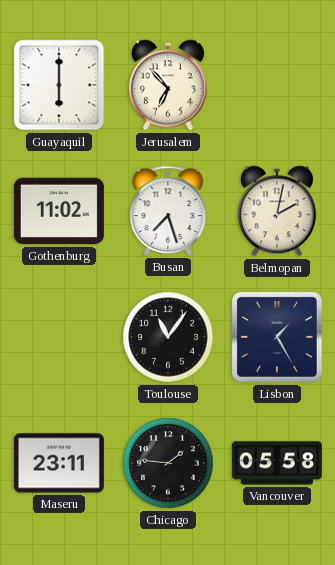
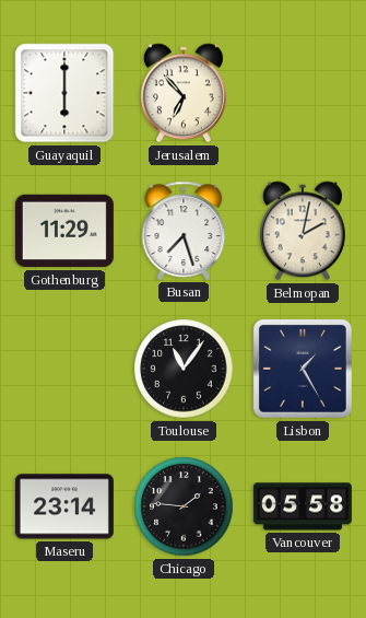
Gothenburg: 11:02 -> 11:29 (64, 231)
Maseru: 23:11 -> 23:14 (64, 506)
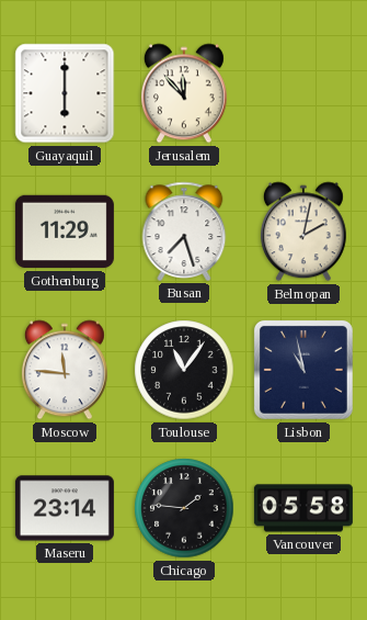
Jerusalem: 6:53 -> 11:53 (184, 93)
Moscow: none -> 11:46 (65, 370)
Lisbon: 1:25 -> 10:58 (303, 370)
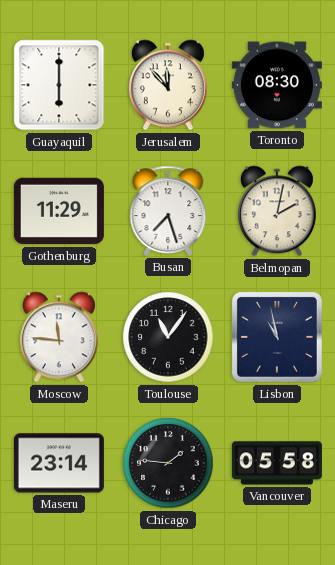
Toronto: none -> 08:30 (277, 85)
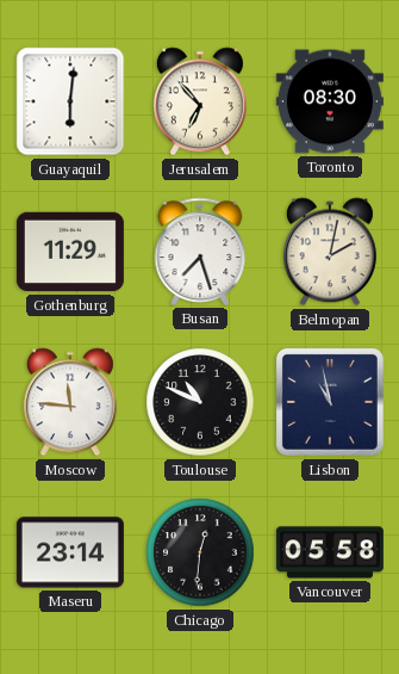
Guayaquil: 6:00 -> 6:01 (70, 101)
Jerusalem: 11:53 -> 6:53 (200, 101)
Toulouse: 11:06 -> 10:49 (200, 402)
Chicago: 1:46 -> 12:31 (200, 552)
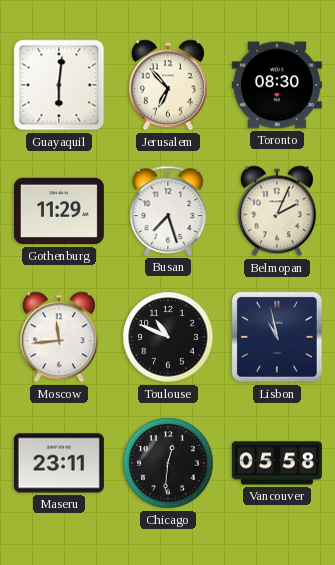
Belmopan: 2:02 -> 2:04 (277, 211)
Moscow: 11:46 -> 11:44 (59, 337)
Maseru: 23:14 -> 23:11 (59, 463)
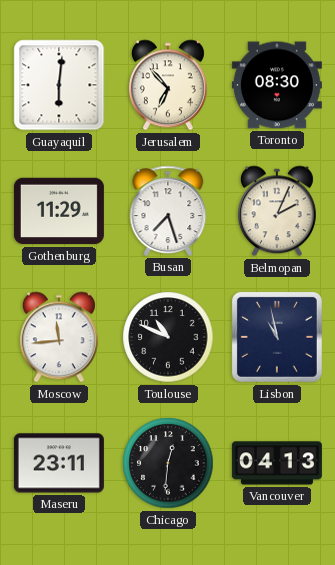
Vancouver: 05:58 -> 04:13 (277, 463)
